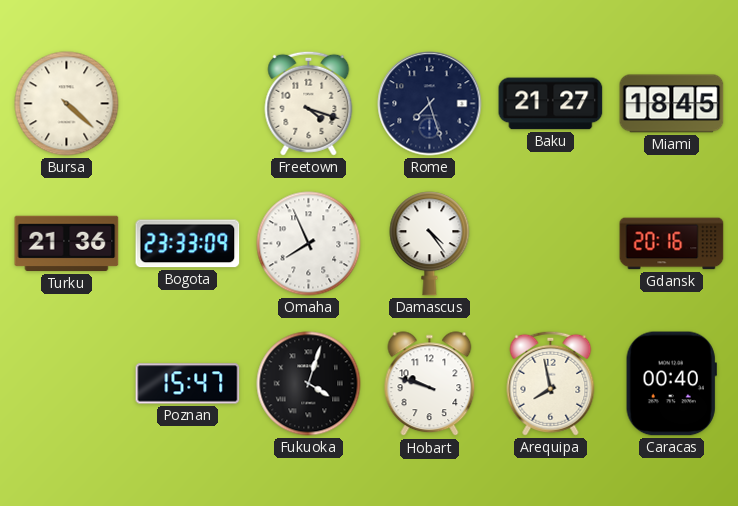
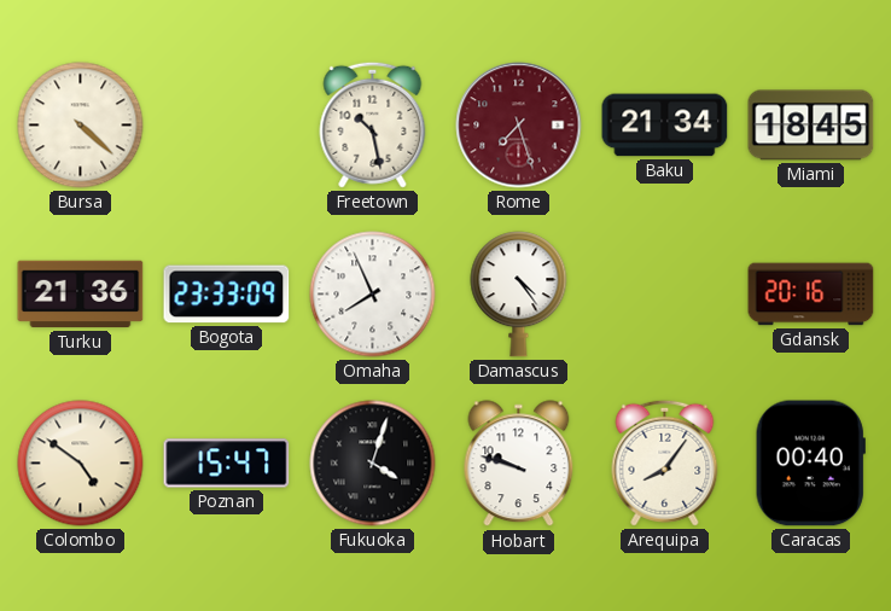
Freetown: 4:18 -> 10:28 (373, 124)
Rome dial: navy -> burgundy (519, 126)
Baku: 21:27 -> 21:34 (665, 126)
Colombo: none -> 4:51 (81, 464)
Arequipa: 7:58 -> 8:06 (665, 462)
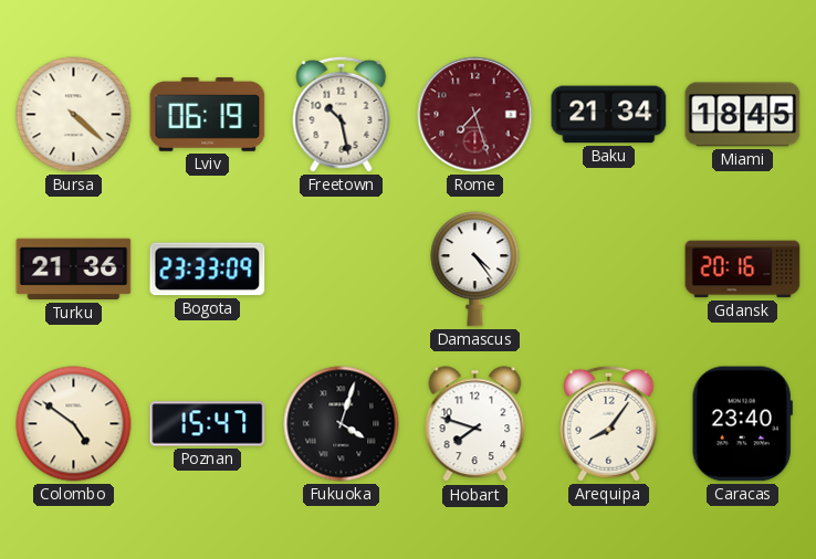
Lviv: none -> 06:19 (208, 115)
Omaha: 7:56 -> none (373, 295)
Hobart: 9:48 -> 7:48 (475, 424)
Caracas: 00:40 -> 23:40 (742, 424)
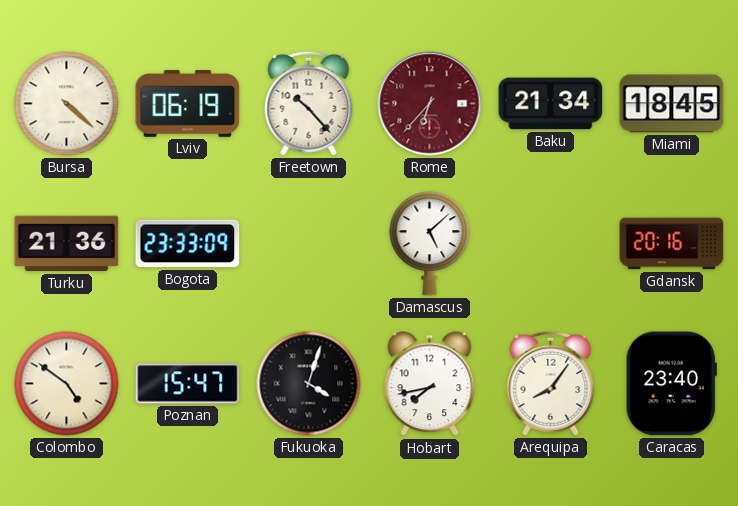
Freetown: 10:28 -> 10:23 (309, 103)
Rome: 7:27 -> 6:37 (430, 104)
Damascus: 4:24 -> 5:08 (430, 244)
Hobart: 7:48 -> 7:43 (430, 384)
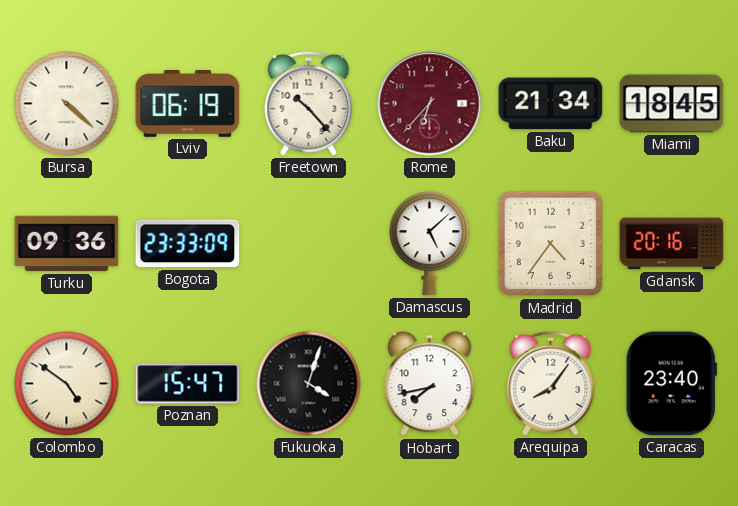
Turku: 21:36 -> 09:36 (67, 244)
Madrid: none -> 4:36 (551, 244)
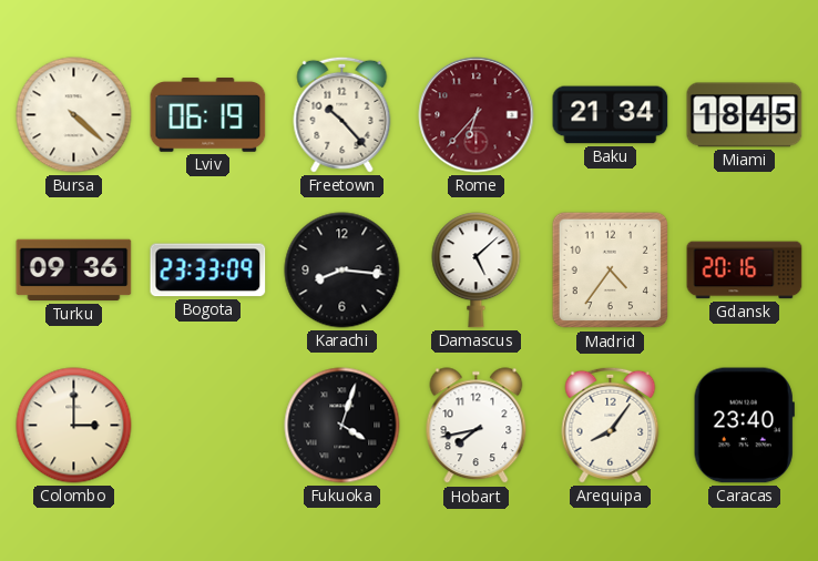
Karachi: none -> 8:16 (342, 271)
Colombo: 4:51 -> 3:00 (74, 426)
Poznan: 15:47 -> none (188, 384)
